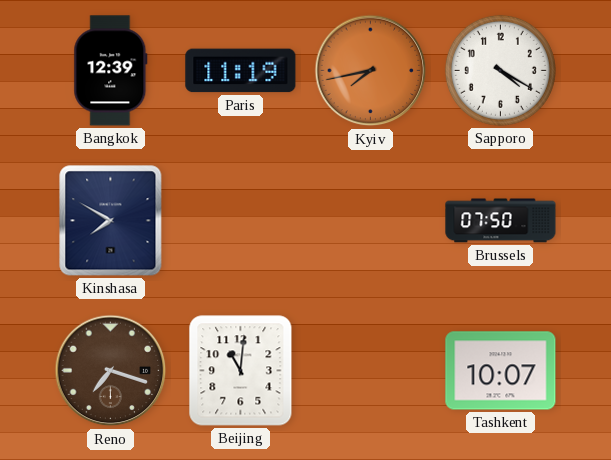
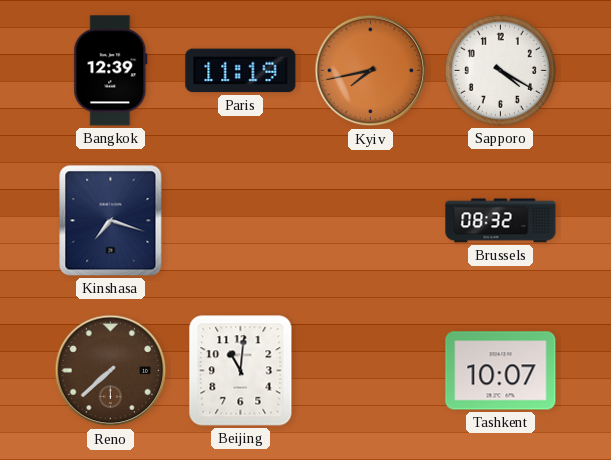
Kinshasa: 7:50 -> 7:18 (111, 221)
Brussels: 07:50 -> 08:32 (501, 221)
Reno: 7:18 -> 7:38 (111, 371)
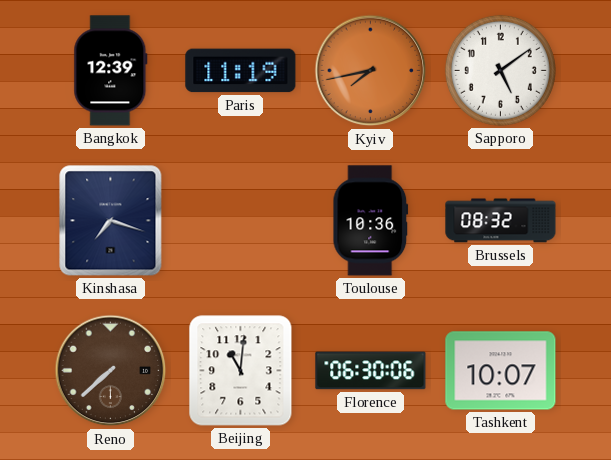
Sapporo: 4:20 -> 5:09 (500, 70)
Toulouse: none -> 10:36 (371, 221)
Florence: none -> 06:30 (371, 371)
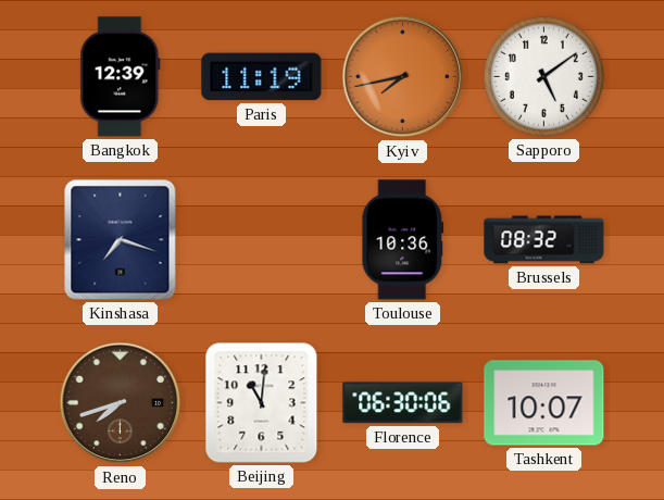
Reno: 7:38 -> 7:42 (121, 403)
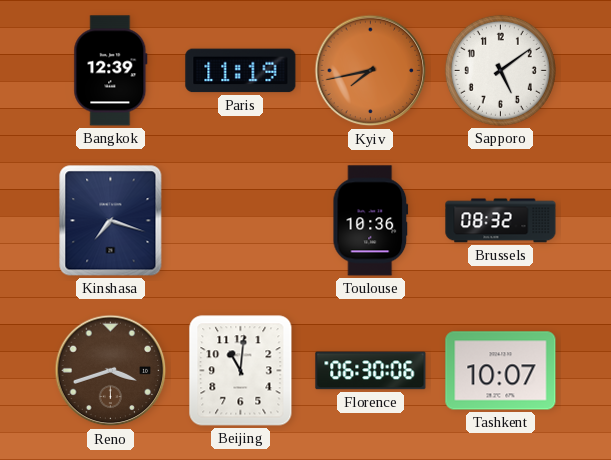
Reno: 7:42 -> 3:42 (111, 371)
